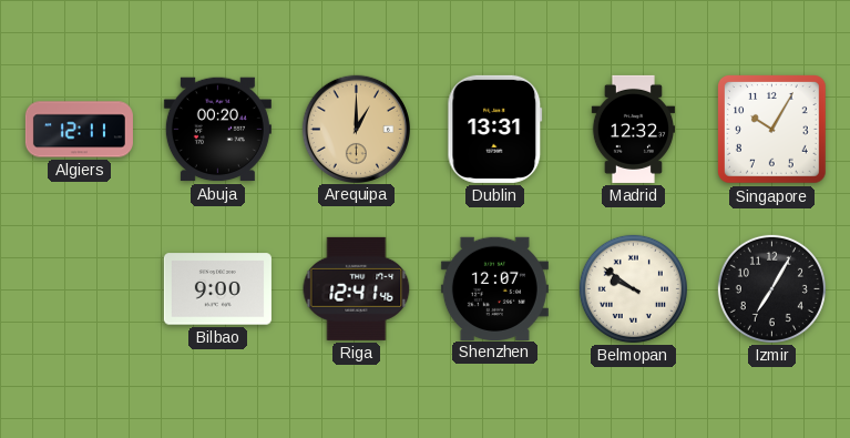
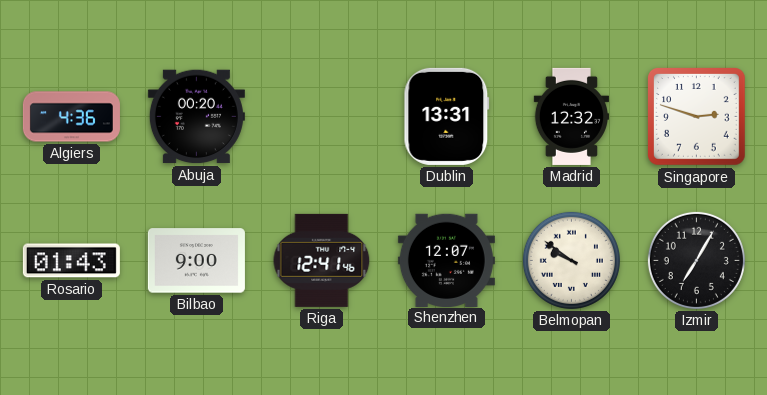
Algiers: 12:11 -> 4:36 (71, 117)
Arequipa: 1:00 -> none (356, 129)
Singapore: 10:05 -> 2:48 (697, 117)
Rosario: none -> 01:43 (71, 261)
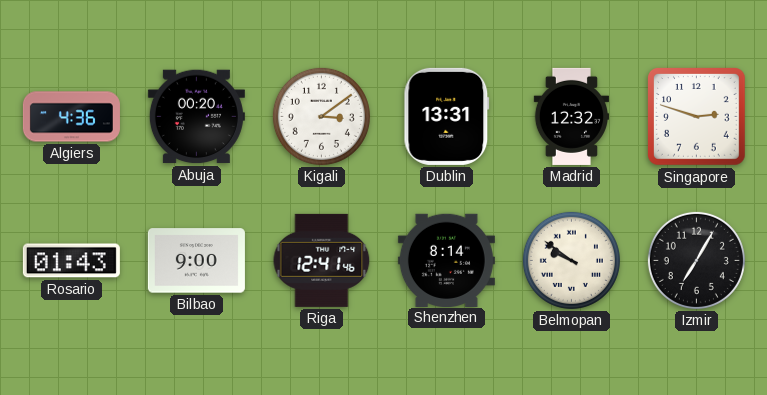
Kigali: none -> 3:09 (321, 116)
Shenzhen: 12:07 -> 8:14 (446, 260)
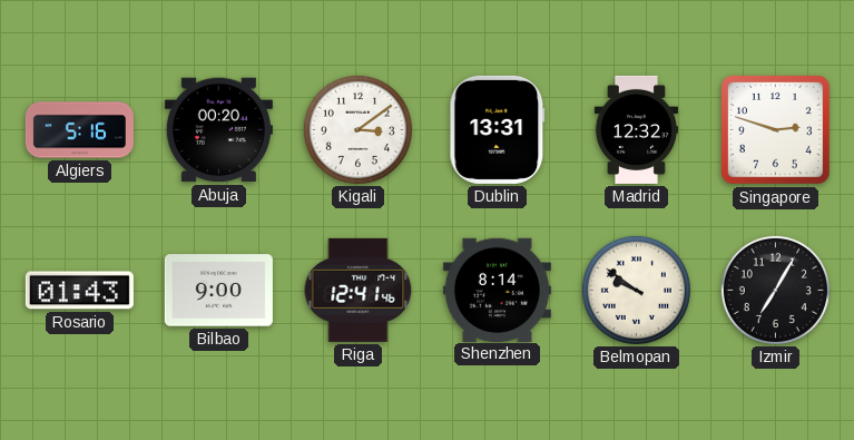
Algiers: 4:36 -> 5:16 (79, 130)
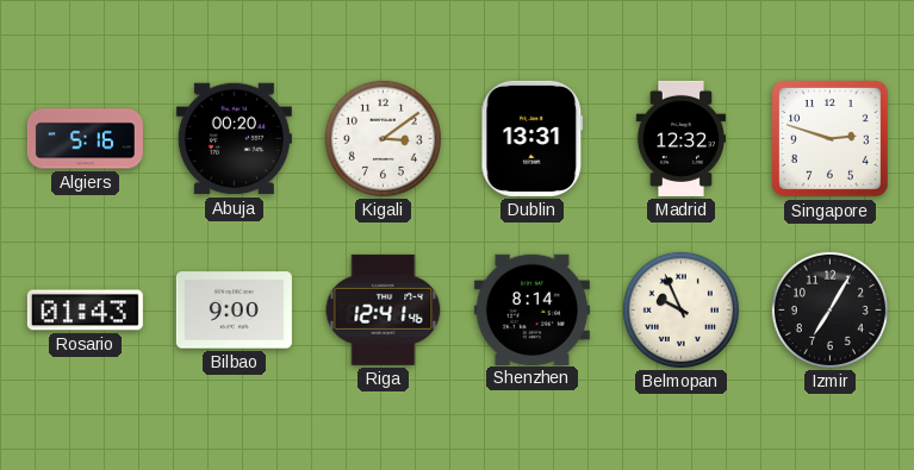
Belmopan: 9:51 -> 9:56 (680, 309)
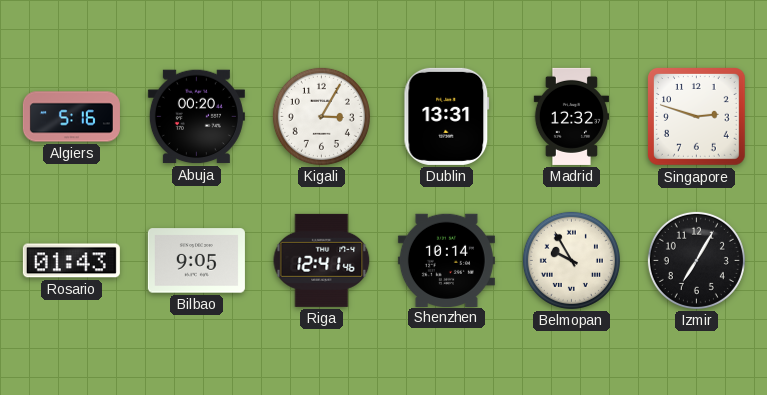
Kigali: 3:09 -> 3:05 (321, 116)
Bilbao: 9:00 -> 9:05 (196, 261)
Shenzhen: 8:14 -> 10:14 (446, 260)
Belmopan: 9:56 -> 9:55 (571, 260)
